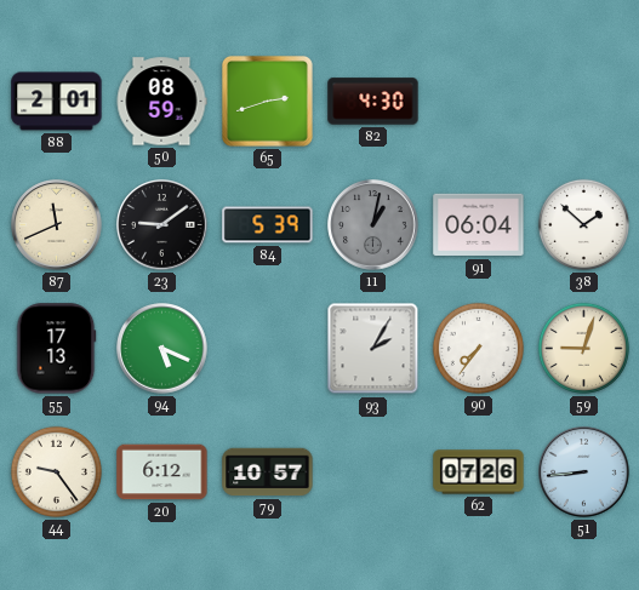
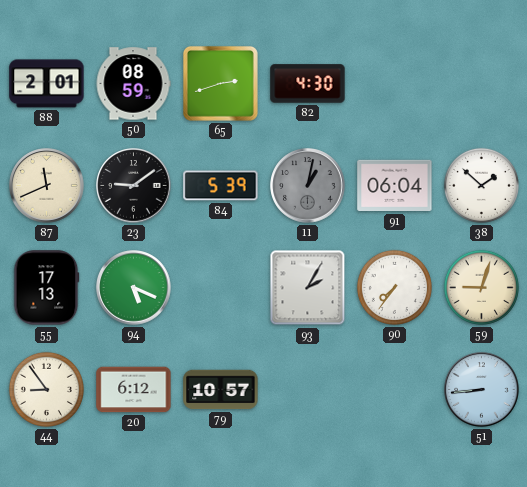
44: 9:24 -> 8:54 (46, 389)
62: 07:26 -> none (479, 472)
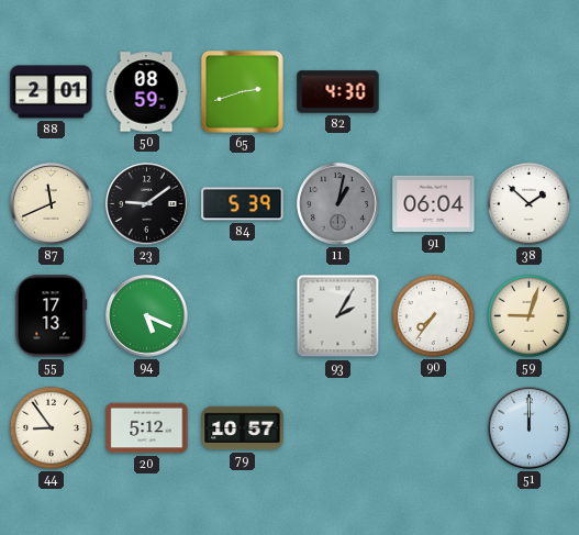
20: 6:12 -> 5:12 (147, 428)
51: 8:44 -> 12:00 (530, 428)
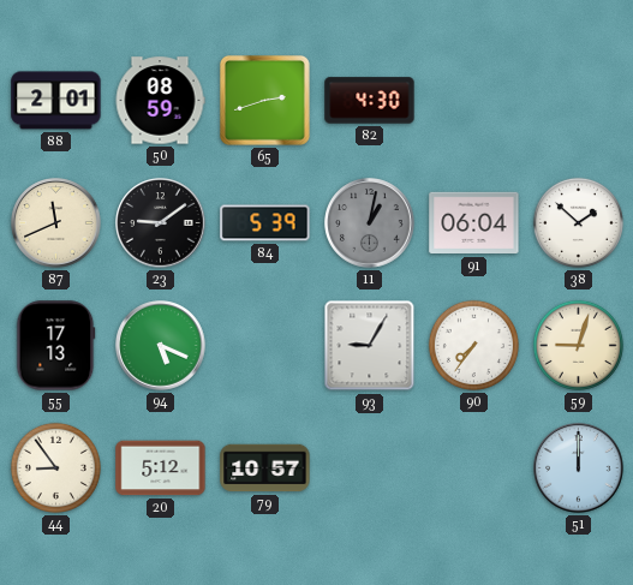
93: 2:05 -> 9:05 (370, 346)
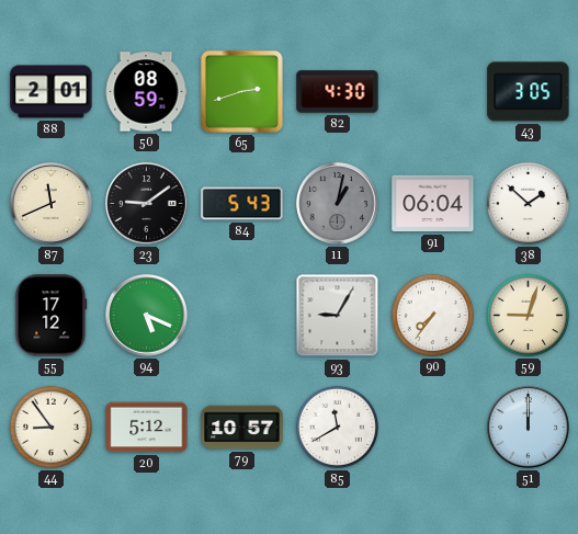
43: none -> 3:05 (529, 92)
84: 5:39 -> 5:43 (242, 204)
55: 17:13 -> 17:12 (50, 316)
85: none -> 11:40 (337, 427)
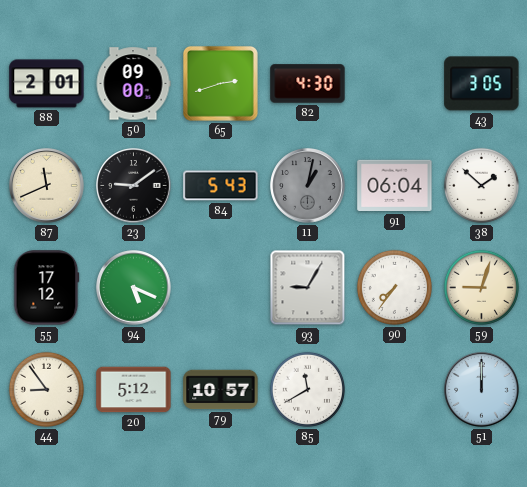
50: 08:59 -> 09:00 (133, 84)
